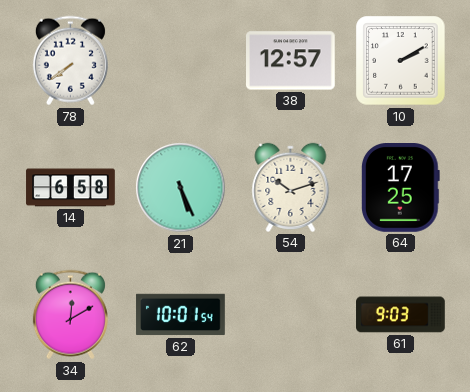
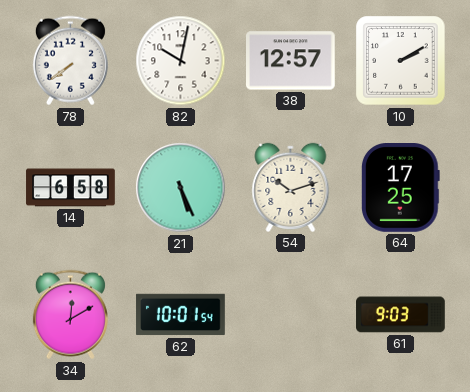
82: none -> 10:02 (181, 61)
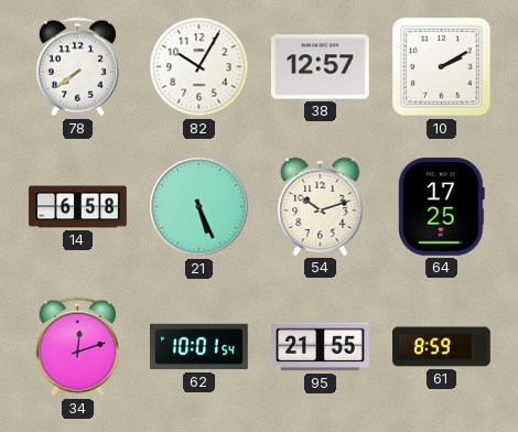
82: 10:02 -> 10:05 (199, 67)
34: 12:10 -> 12:12 (77, 347)
95: none -> 21:55 (321, 347)
61: 9:03 -> 8:59 (442, 347)
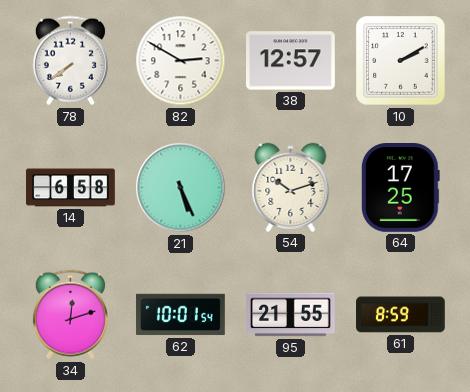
82: 10:05 -> 2:50 (181, 61)
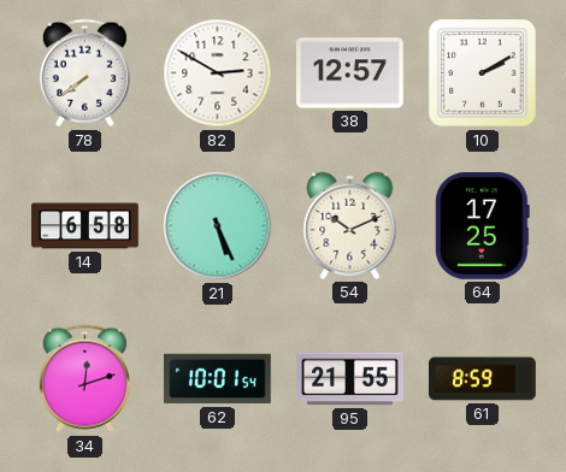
54: 10:12 -> 10:11 (350, 225)
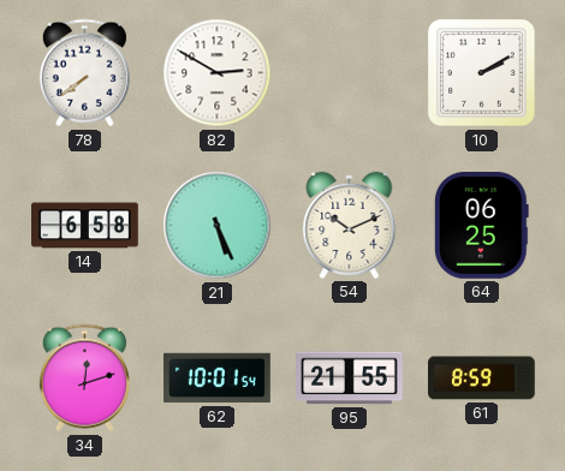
38: 12:57 -> none (350, 73)
64: 17:25 -> 06:25 (481, 226)
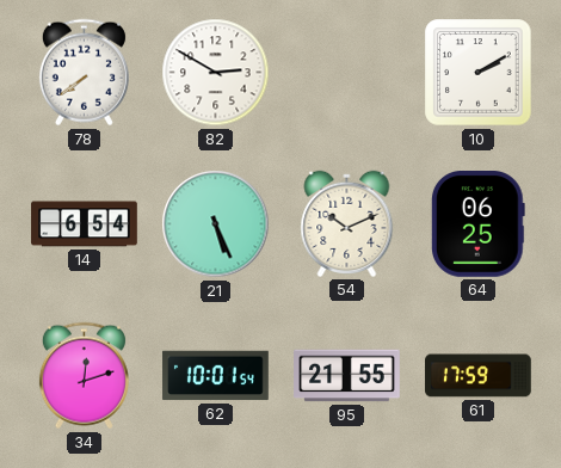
14: 6:58 -> 6:54 (85, 224)
61: 8:59 -> 17:59 (479, 376)
